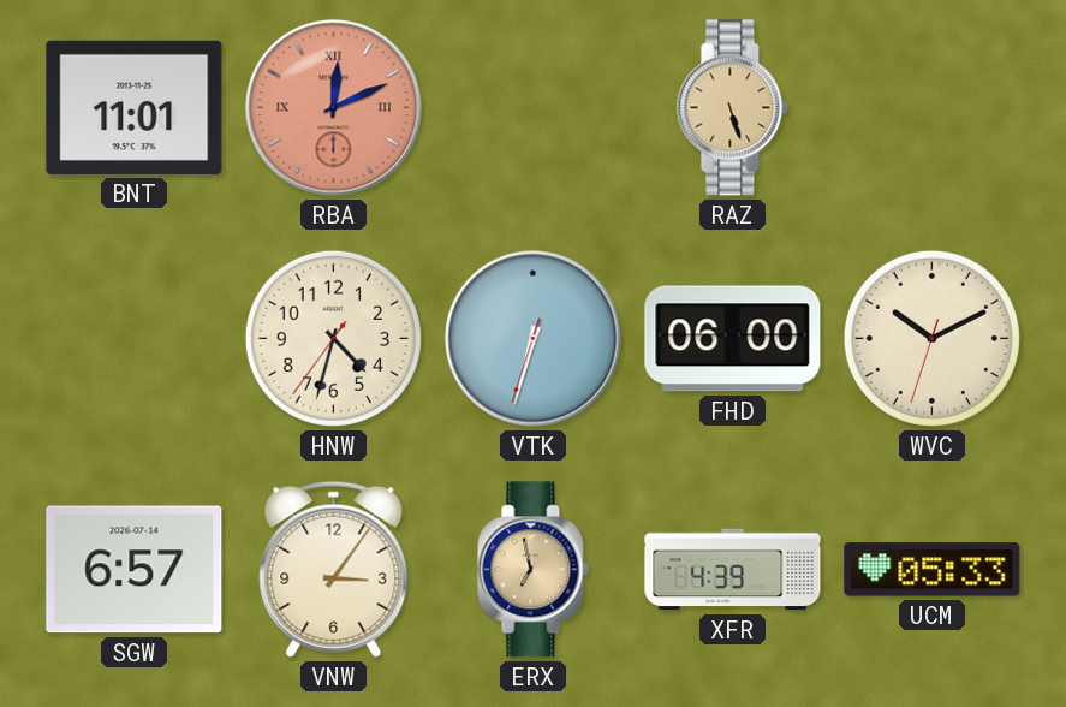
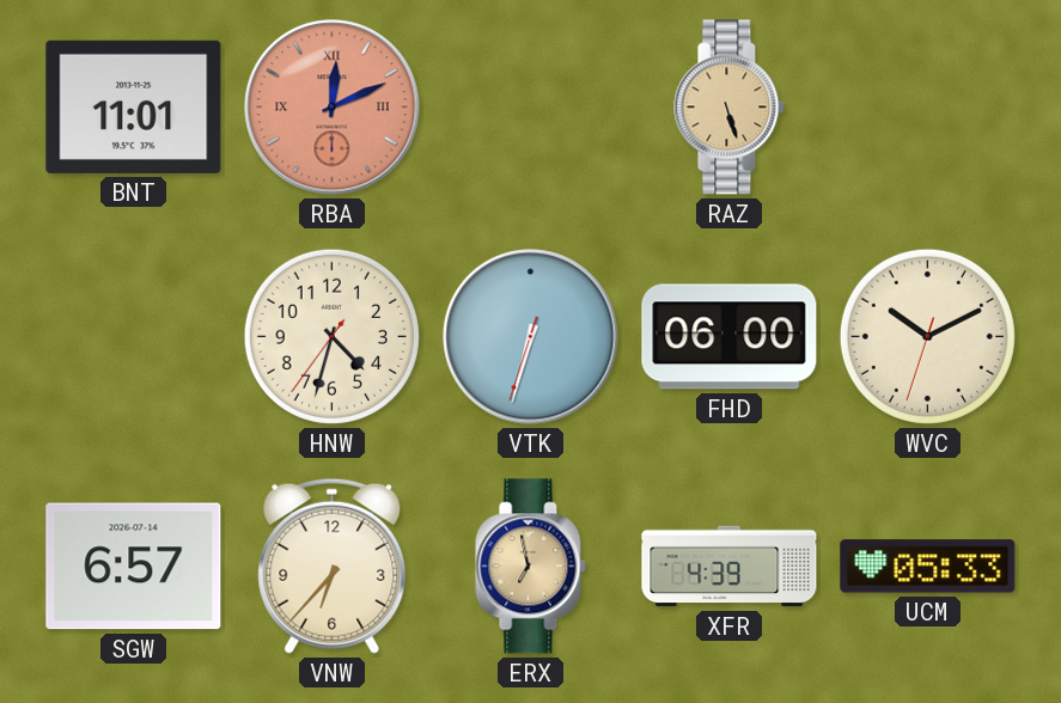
VNW: 3:06 -> 6:37 (333, 566)
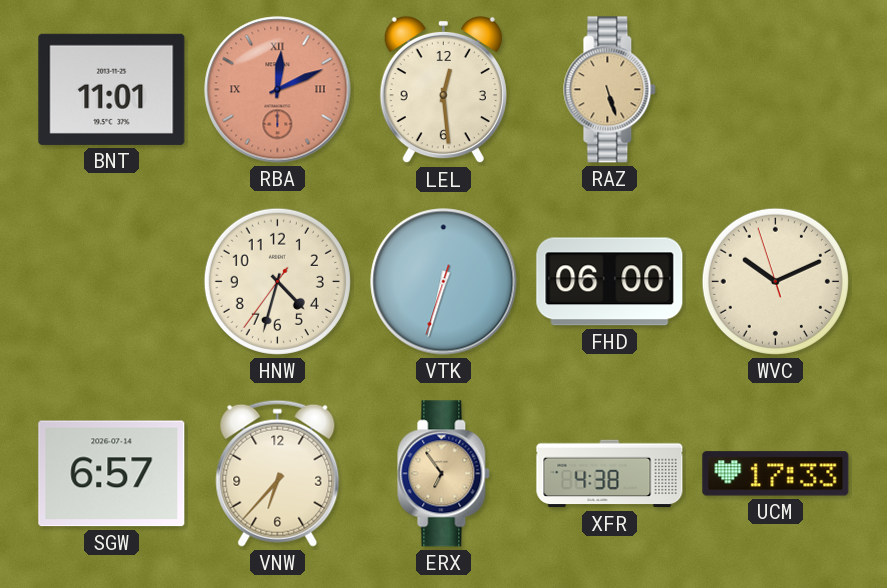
LEL: none -> 12:29 (443, 90)
WVC: 10:10:33 -> 10:10:57 (775, 281)
ERX: 6:58 -> 6:54 (444, 474)
XFR: 4:39 -> 4:38 (610, 474)
UCM: 05:33 -> 17:33 (776, 474)
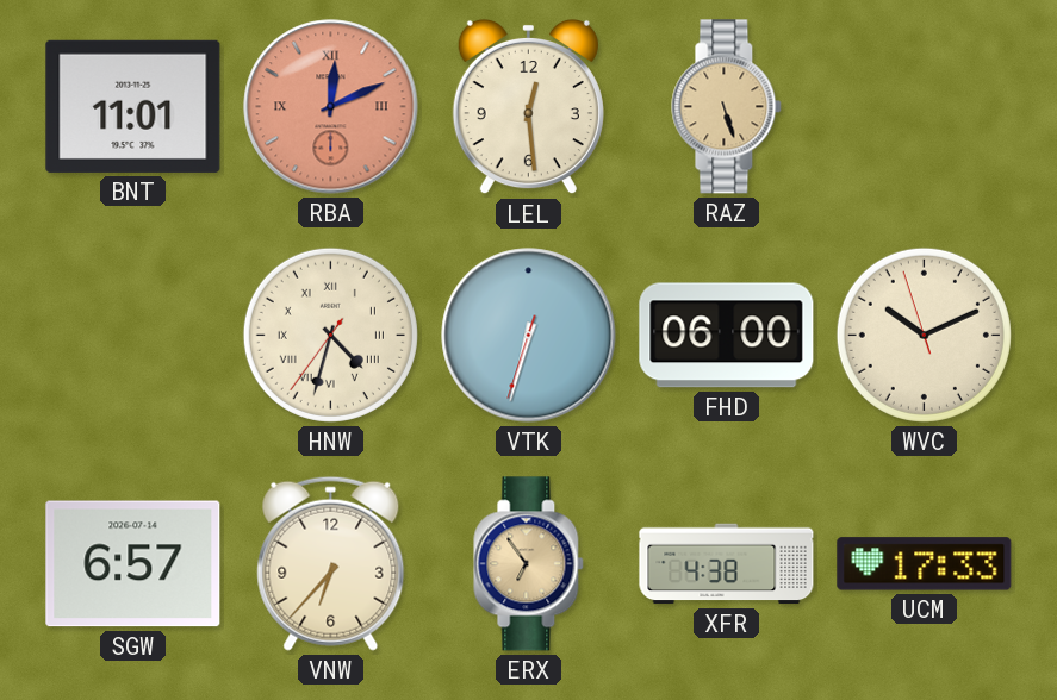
HNW numerals: Arabic -> Roman (330, 335)
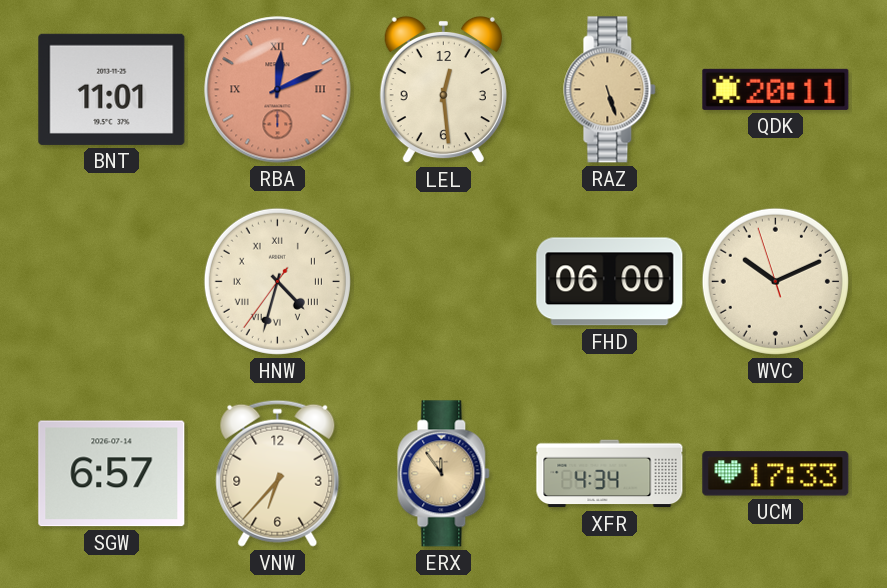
QDK: none -> 20:11 (776, 89)
VTK: 6:32 -> none (529, 336)
ERX: 6:54 -> 11:54 (444, 474)
XFR: 4:38 -> 4:34 (610, 474)
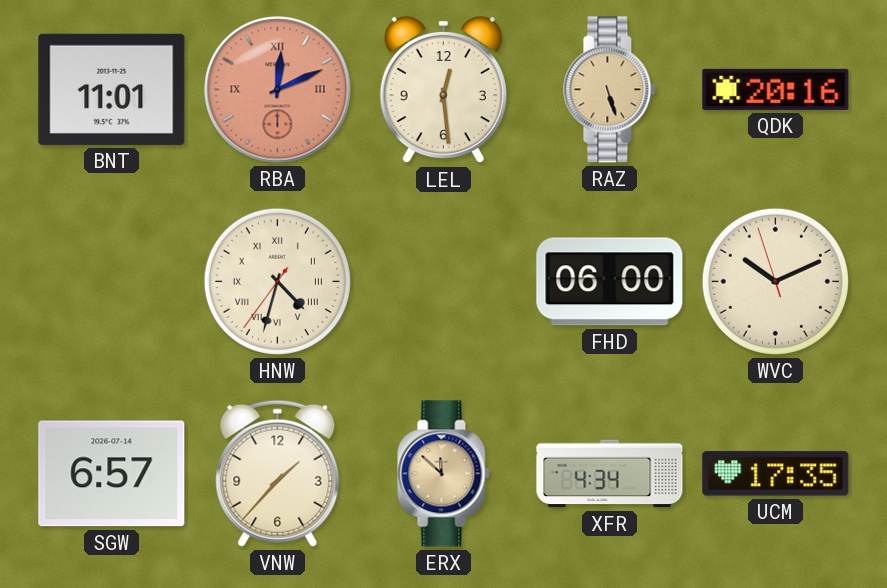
QDK: 20:11 -> 20:16 (776, 89)
VNW: 6:37 -> 1:37 (278, 473)
ERX: 11:54 -> 11:52 (444, 474)
UCM: 17:33 -> 17:35 (776, 474)
